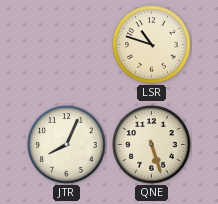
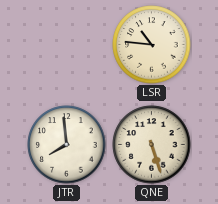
LSR: 10:48 -> 10:46 (152, 45)
JTR: 8:04 -> 7:59 (67, 145)
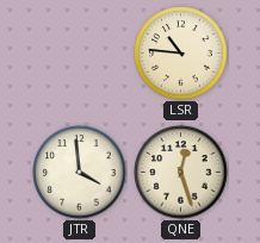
JTR: 7:59 -> 3:59 (80, 173)
QNE: 5:27 -> 12:27 (181, 173)
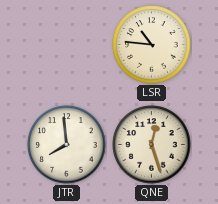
JTR: 3:59 -> 7:59 (67, 145)
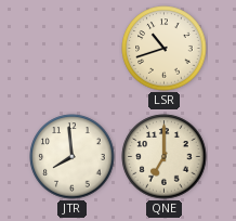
LSR: 10:46 -> 10:42 (165, 49)
QNE: 12:27 -> 7:00 (165, 157)
